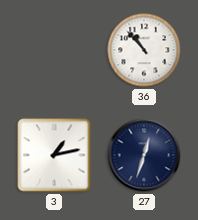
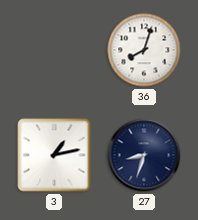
36: 10:53 -> 8:03 (144, 50)
27: 12:33 -> 8:33 (144, 155)
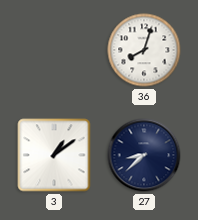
3: 1:13 -> 1:09 (54, 155)
27: 8:33 -> 8:38 (144, 155)
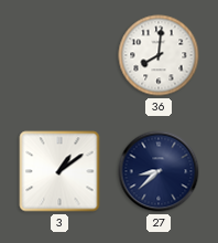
36: 8:03 -> 8:01 (159, 55)
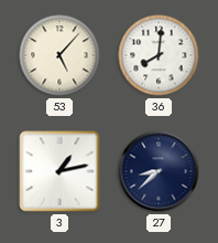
53: none -> 5:07 (59, 55)
3: 1:09 -> 1:13 (59, 171)
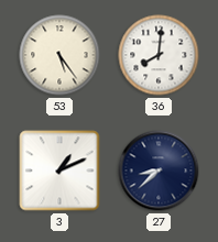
53: 5:07 -> 5:24 (59, 55)
3: 1:13 -> 1:11 (59, 170)
